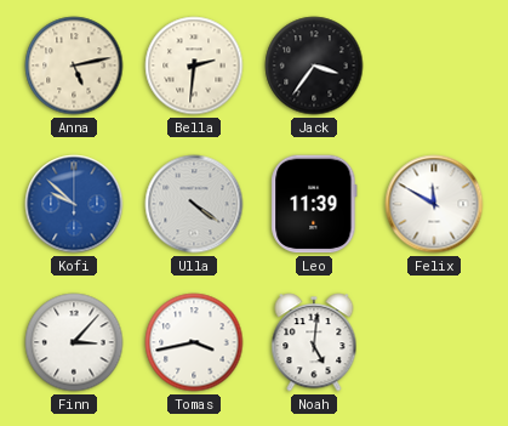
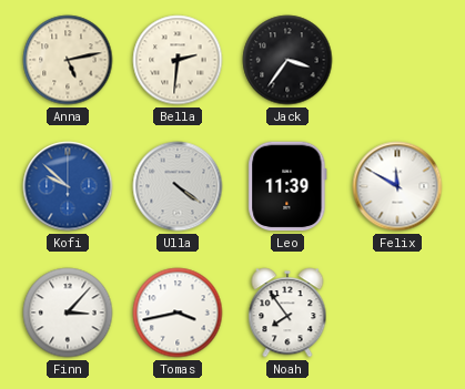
Noah: 5:01 -> 7:54 (287, 313)
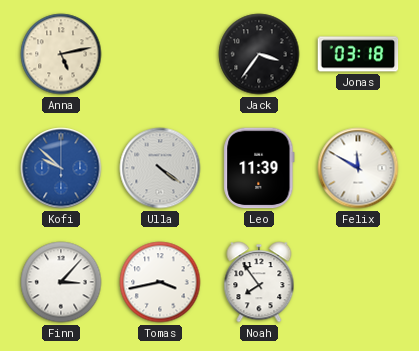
Bella: 2:31 -> none (178, 60)
Jonas: none -> 03:18 (358, 54)
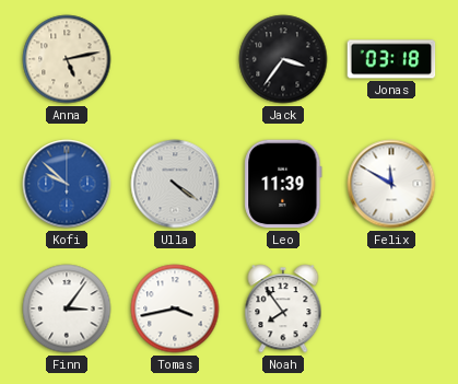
Finn: 3:07 -> 3:06 (67, 309)
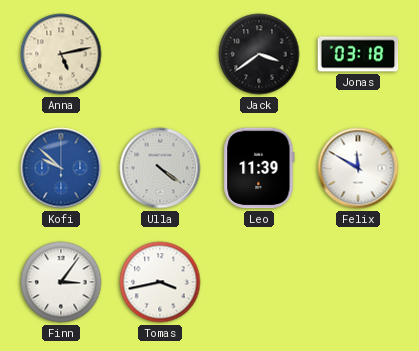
Jack: 3:36 -> 3:39 (259, 54)
Noah: 7:54 -> none (283, 309)
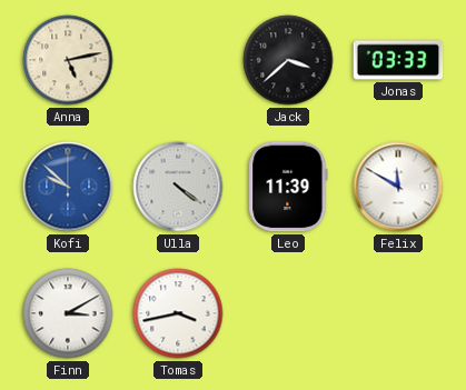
Jack: 3:39 -> 3:38 (288, 60)
Jonas: 03:18 -> 03:33 (398, 60)
Finn: 3:06 -> 3:10 (68, 313)
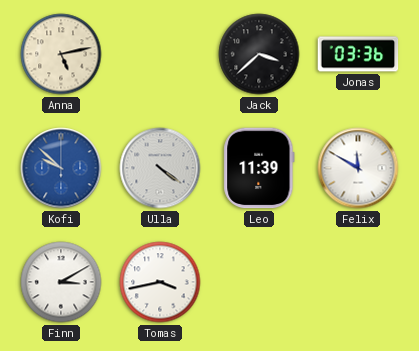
Jonas: 03:33 -> 03:36 (358, 54)
